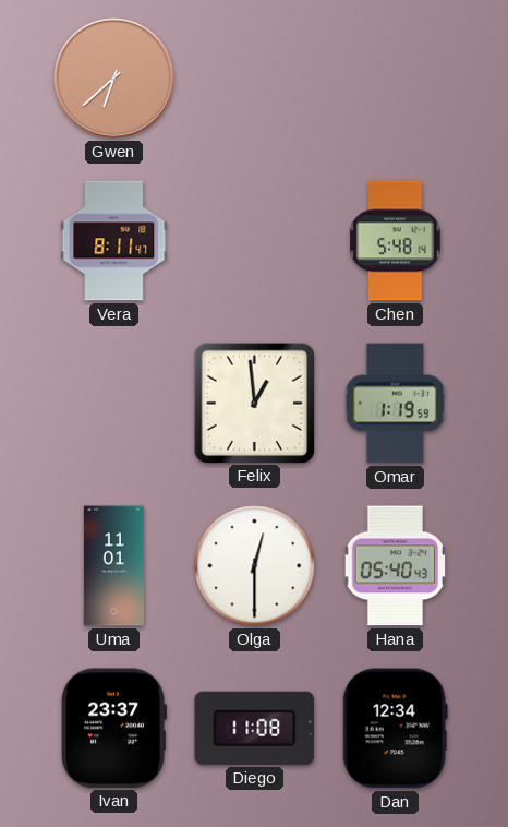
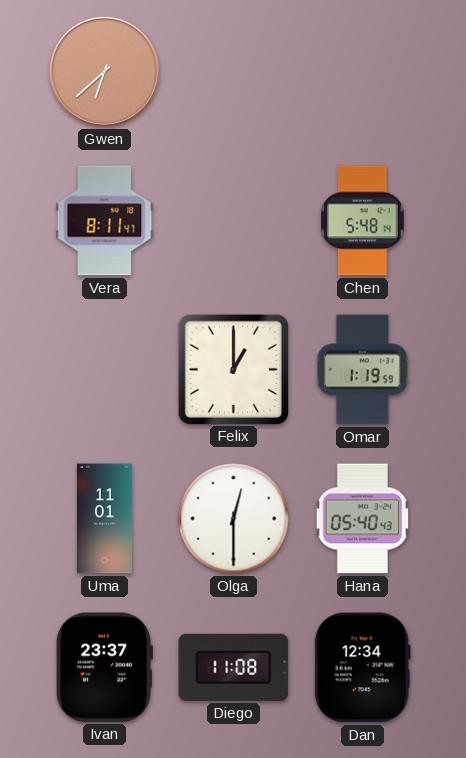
Felix: 12:59 -> 1:00 (233, 369)
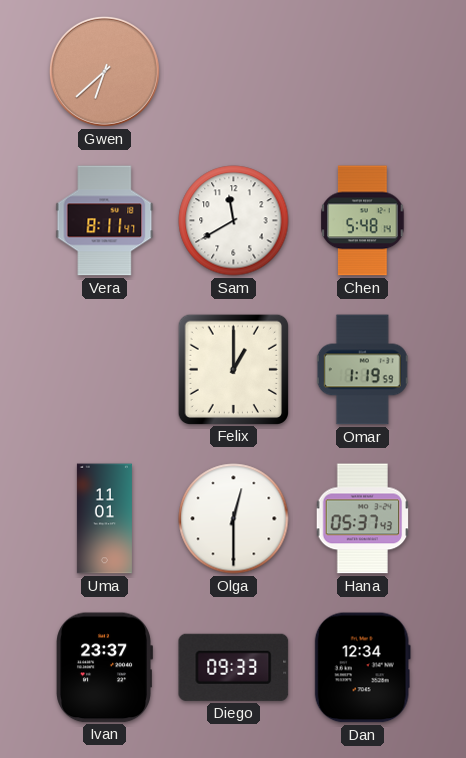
Sam: none -> 11:40 (234, 221)
Hana: 05:40 -> 05:37 (363, 519)
Diego: 11:08 -> 09:33 (234, 667)
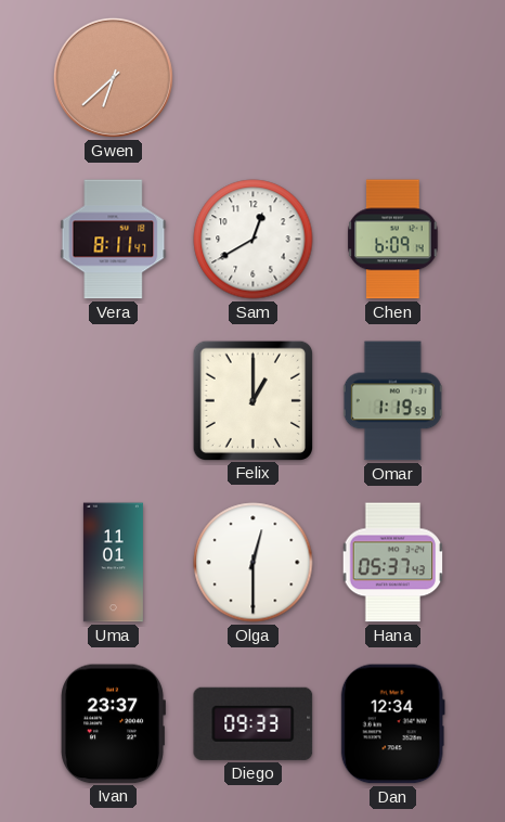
Sam: 11:40 -> 12:40 (254, 240)
Chen: 5:48 -> 6:09 (393, 240)
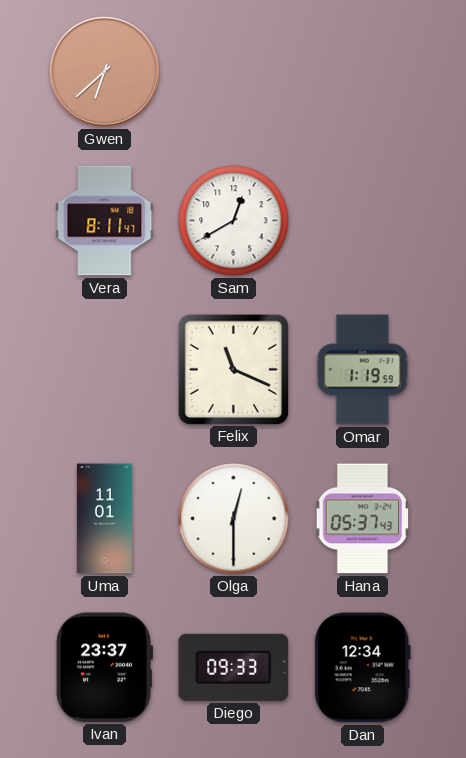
Chen: 6:09 -> none (393, 240)
Felix: 1:00 -> 11:19 (233, 369)
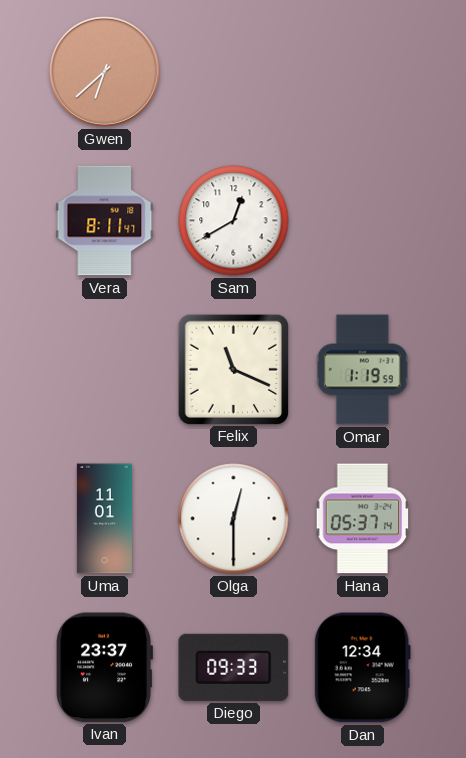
Hana: 05:37:43 -> 05:37:14 (363, 519)
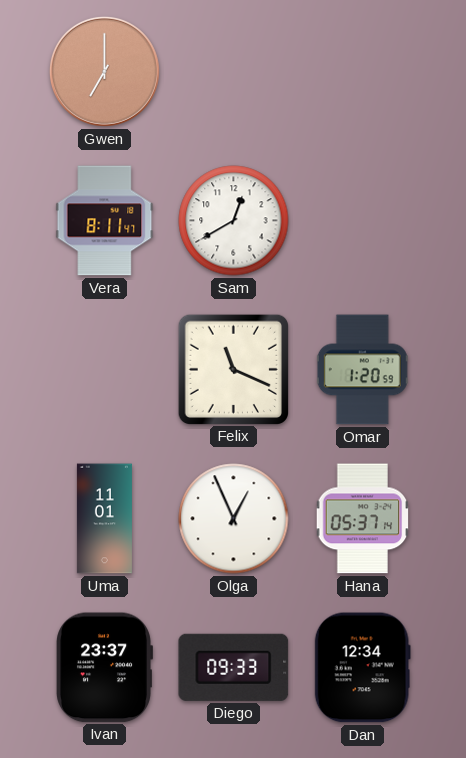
Gwen: 6:38 -> 7:00 (104, 71)
Omar: 1:19 -> 1:20 (362, 370)
Olga: 12:30 -> 12:56 (234, 519)
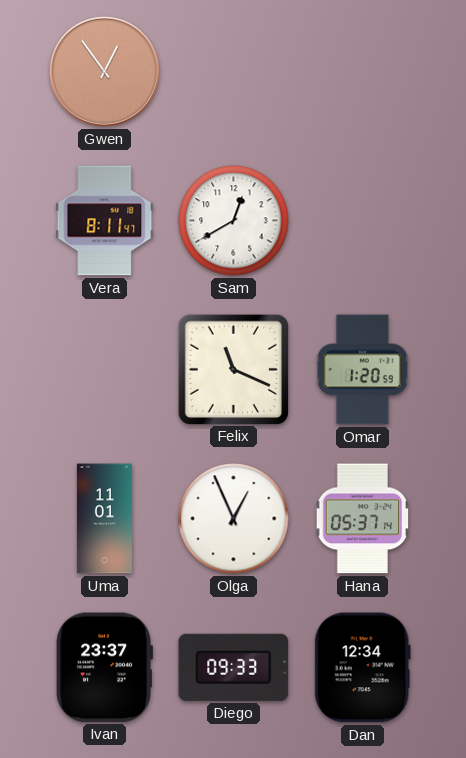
Gwen: 7:00 -> 12:54 (104, 71)
